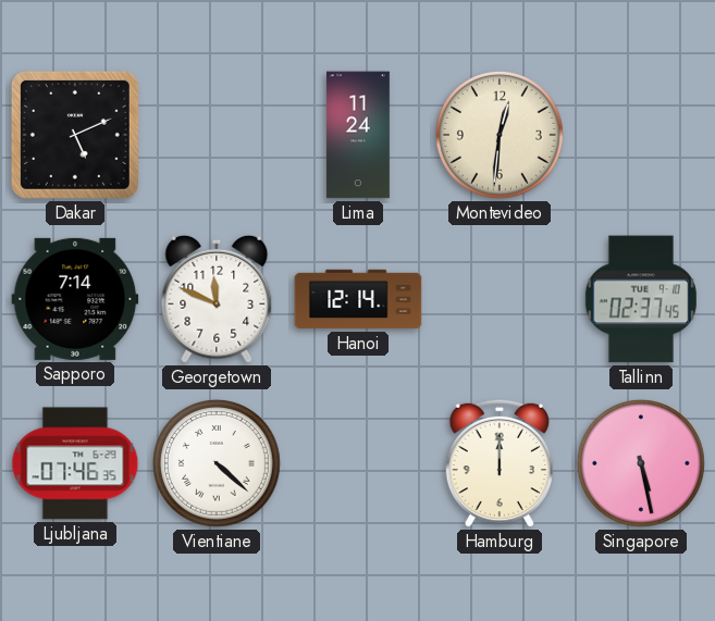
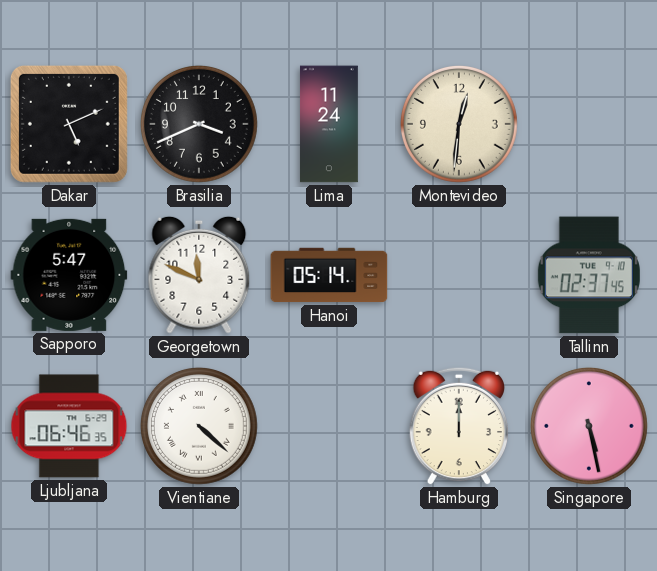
Brasilia: none -> 3:41 (199, 124)
Sapporo: 7:14 -> 5:47 (69, 275)
Hanoi: 12:14 -> 05:14 (329, 275)
Ljubljana: 07:46 -> 06:46 (69, 426)
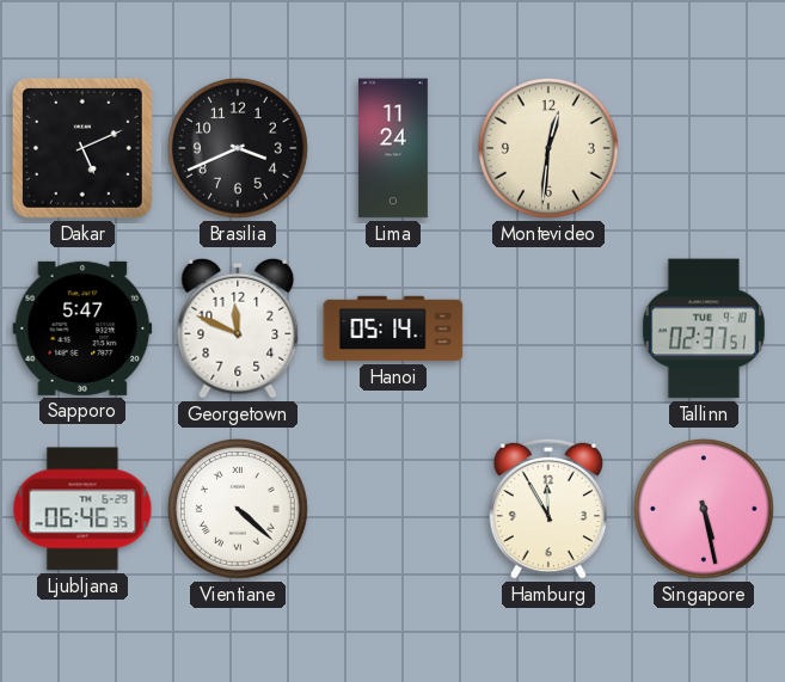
Tallinn: 02:37:45 -> 02:37:51 (704, 328)
Hamburg: 12:00 -> 11:55 (547, 509)
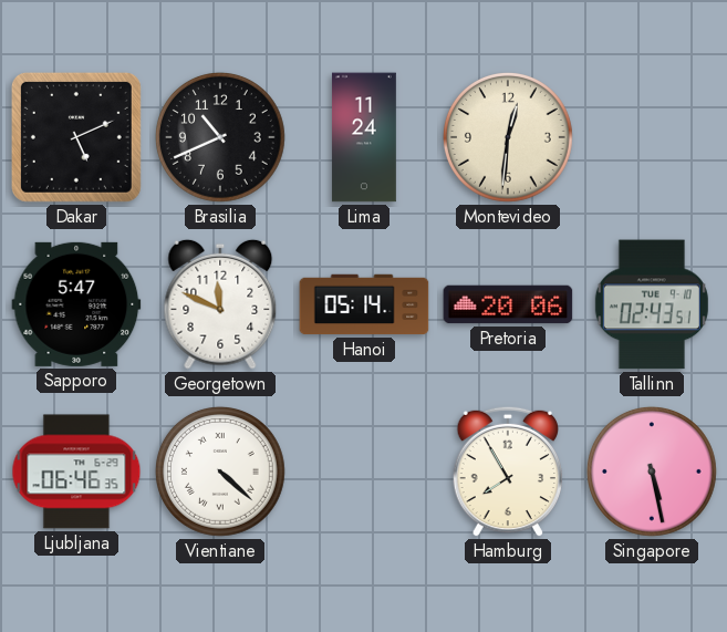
Brasilia: 3:41 -> 10:41 (220, 137)
Pretoria: none -> 20:06 (508, 304)
Tallinn: 02:37 -> 02:43 (652, 304)
Hamburg: 11:55 -> 7:55 (507, 472)
